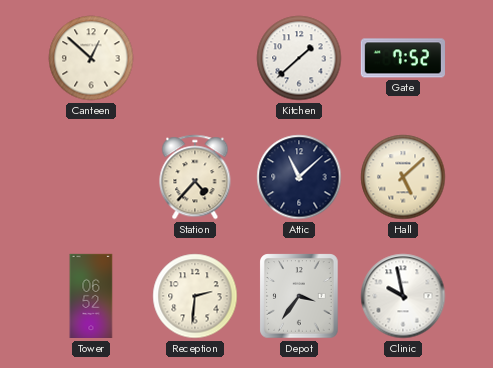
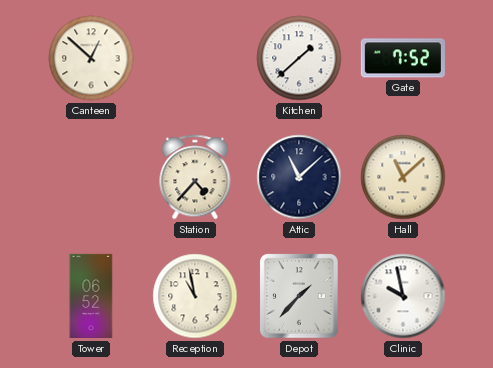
Hall: 5:08 -> 11:08 (403, 177)
Reception: 2:31 -> 10:58 (195, 296)
Depot: 3:36 -> 1:37 (299, 296)
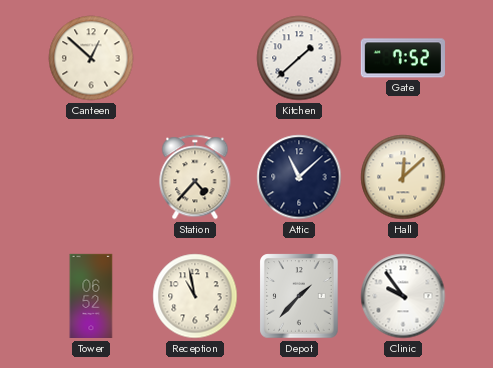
Hall: 11:08 -> 12:08 (403, 177)
Clinic: 9:58 -> 9:54 (403, 296)
